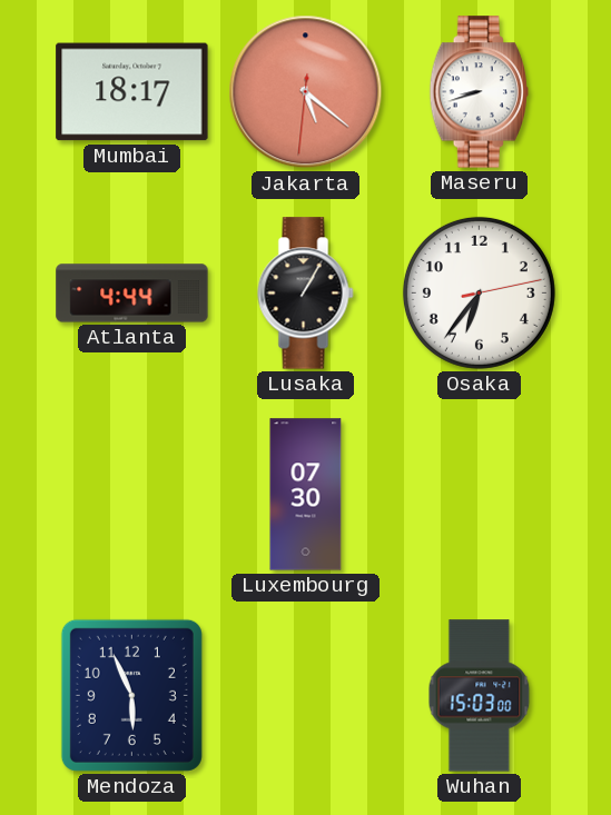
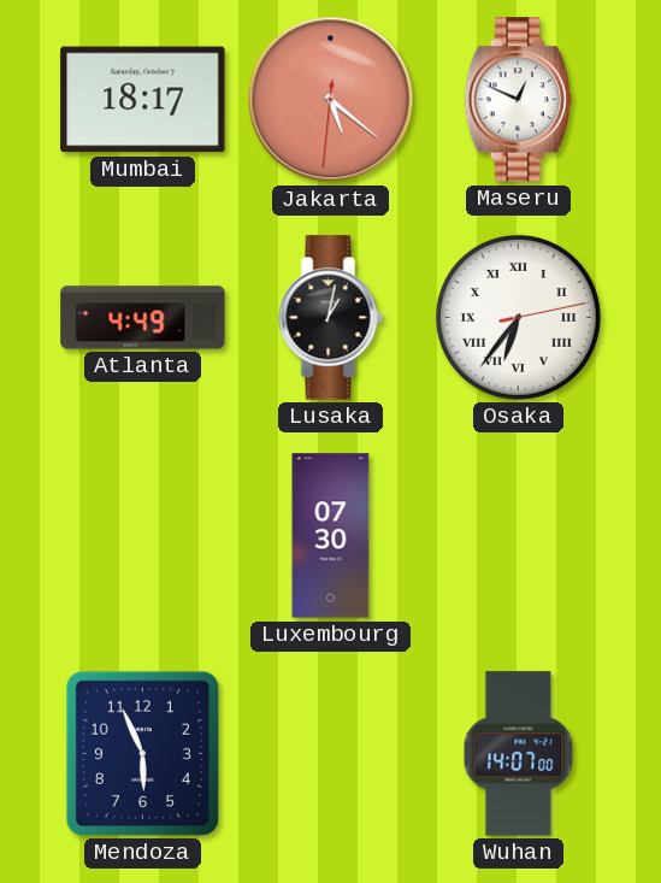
Maseru: 8:42 -> 12:49 (518, 100)
Atlanta: 4:44 -> 4:49 (143, 318)
Lusaka: 1:05 -> 1:02 (331, 318)
Osaka numerals: Arabic -> Roman (518, 317)
Wuhan: 15:03 -> 14:07 (519, 754)
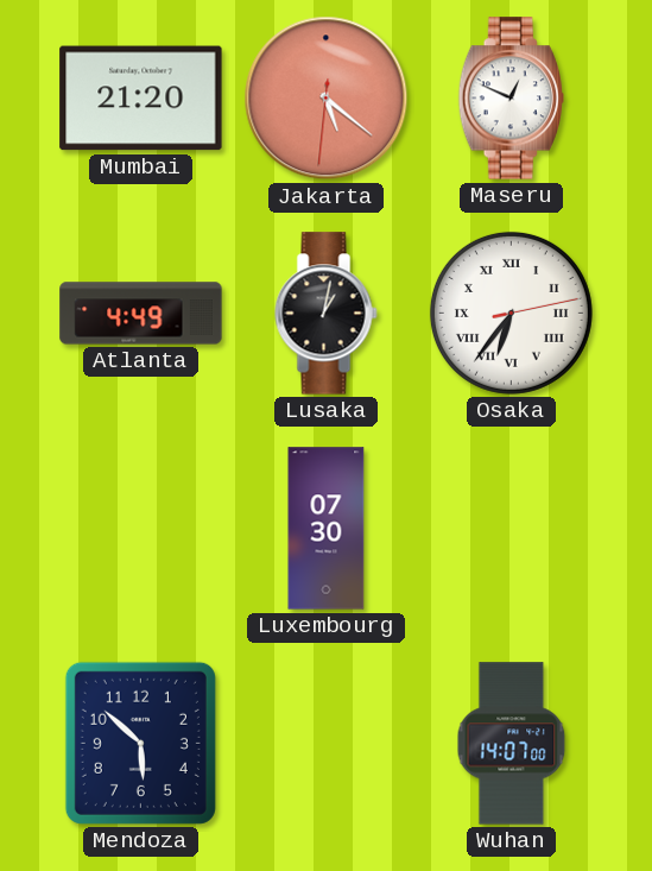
Mumbai: 18:17 -> 21:20 (141, 99)
Mendoza: 5:56 -> 5:52 (140, 743)
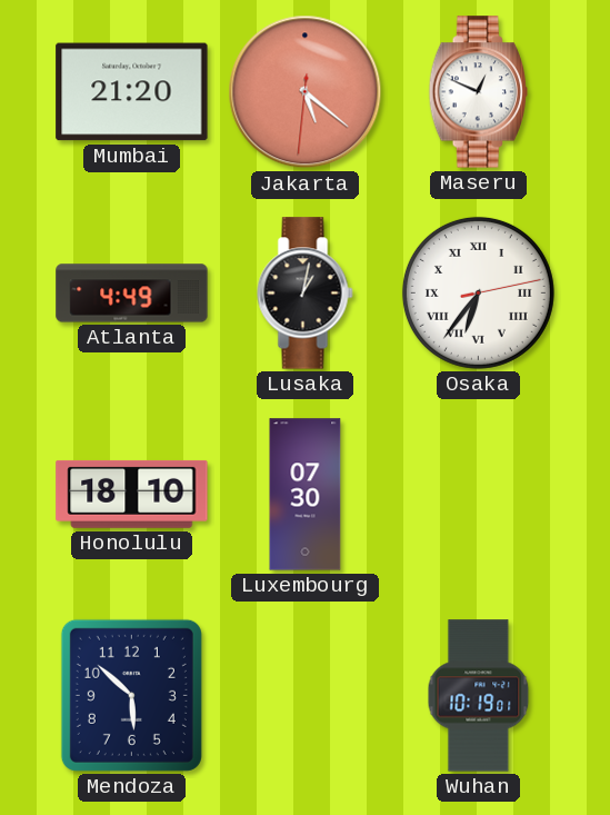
Honolulu: none -> 18:10 (132, 494)
Wuhan: 14:07 -> 10:19 (479, 696)
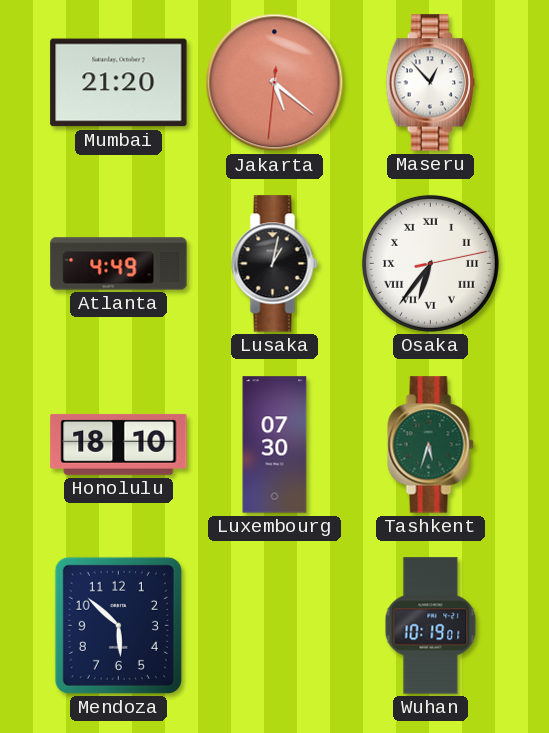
Maseru: 12:49 -> 12:53 (430, 83)
Tashkent: none -> 5:33 (431, 445)
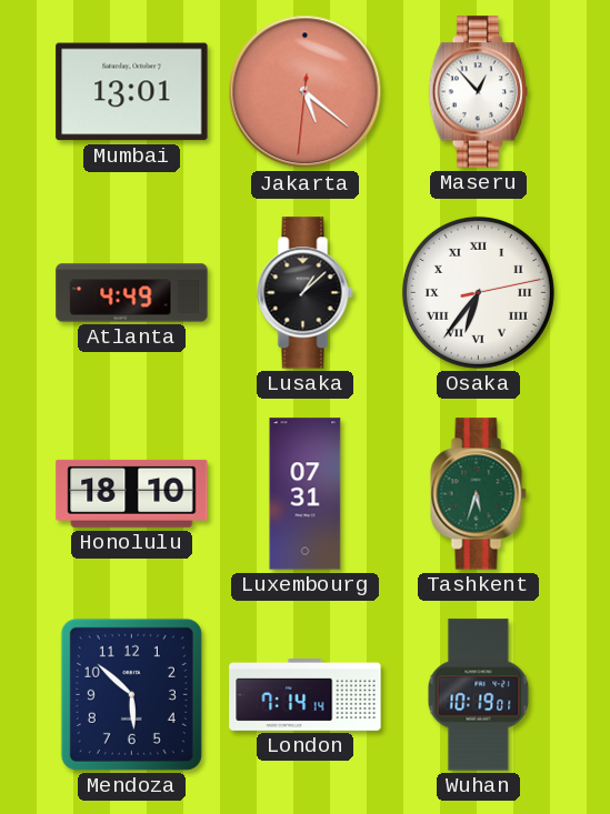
Mumbai: 21:20 -> 13:01 (132, 92)
Lusaka: 1:02 -> 1:08 (306, 293)
Luxembourg: 07:30 -> 07:31 (306, 494)
London: none -> 7:14 (306, 695)
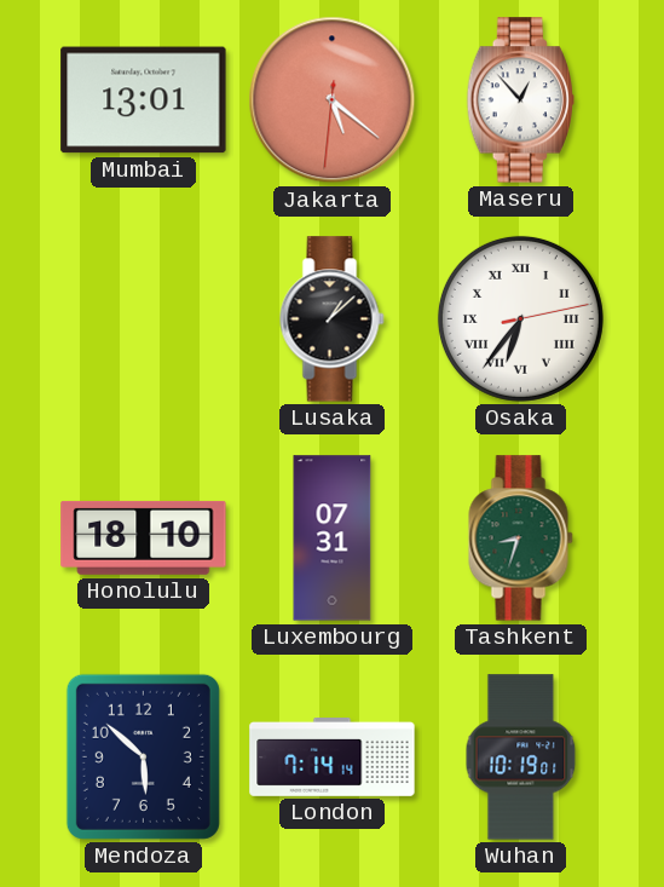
Atlanta: 4:49 -> none (132, 293)
Tashkent: 5:33 -> 8:33 (521, 538)
